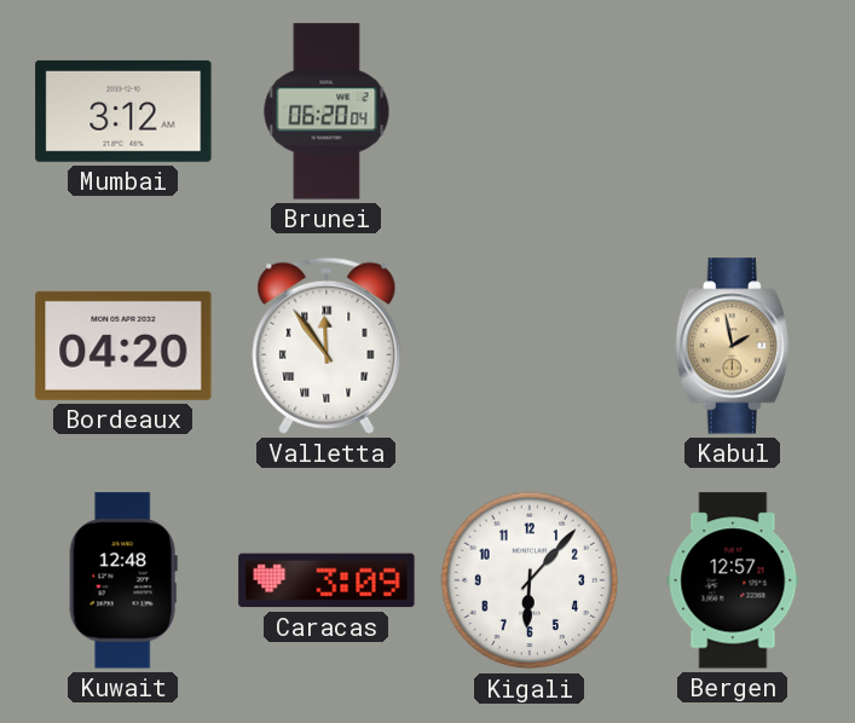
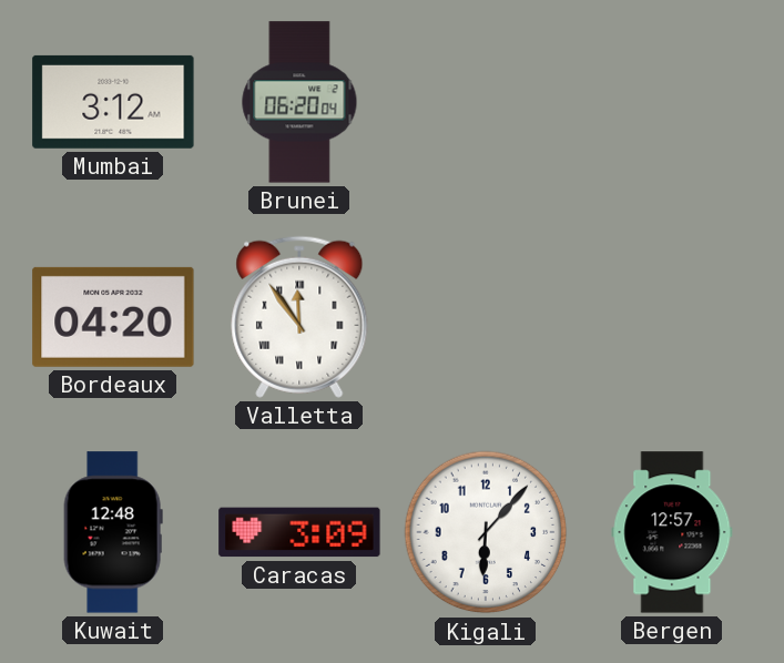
Kabul: 1:58 -> none (733, 346)
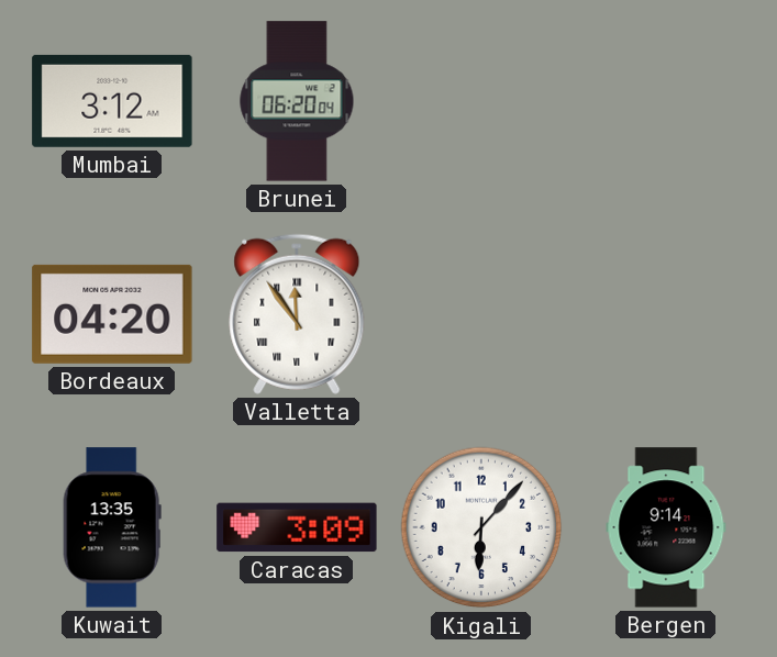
Kuwait: 12:48 -> 13:35 (112, 527)
Bergen: 12:57 -> 9:14 (666, 527)
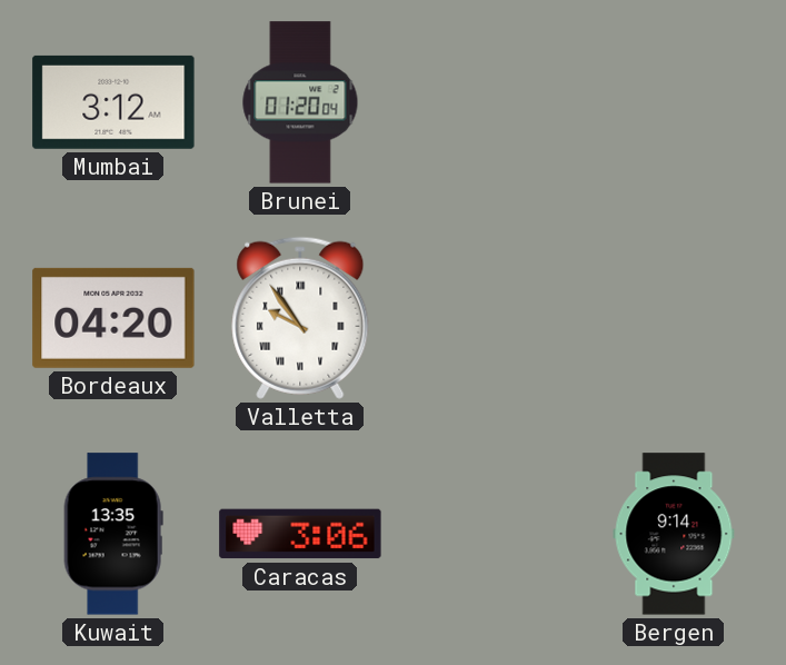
Brunei: 06:20 -> 01:20 (300, 102)
Valletta: 11:54 -> 9:54 (300, 318)
Caracas: 3:09 -> 3:06 (300, 534)
Kigali: 6:07 -> none (481, 527)
